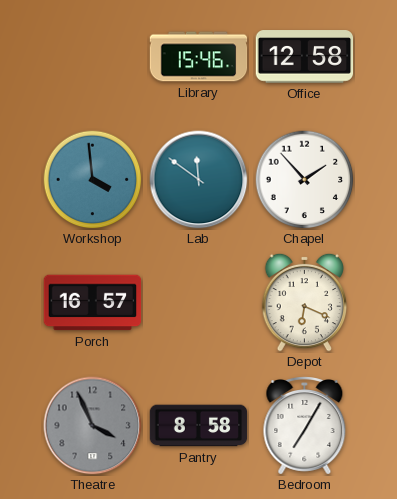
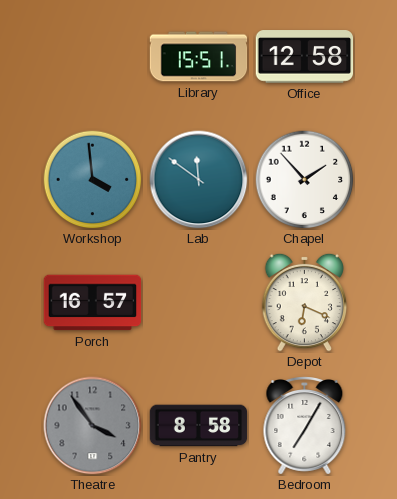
Library: 15:46 -> 15:51 (199, 57)
Theatre: 3:56 -> 3:54 (93, 426)
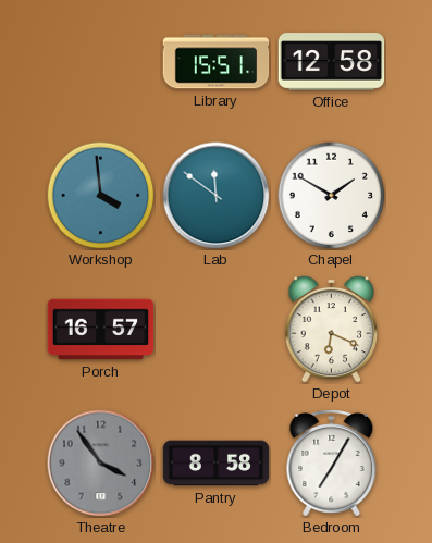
Chapel: 1:53 -> 1:50 (332, 196)
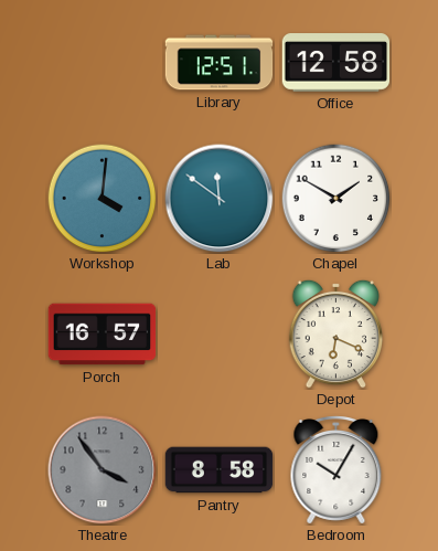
Library: 15:51 -> 12:51 (220, 63)
Workshop: 3:59 -> 4:01 (103, 199)
Bedroom: 7:05 -> 10:05 (336, 470)
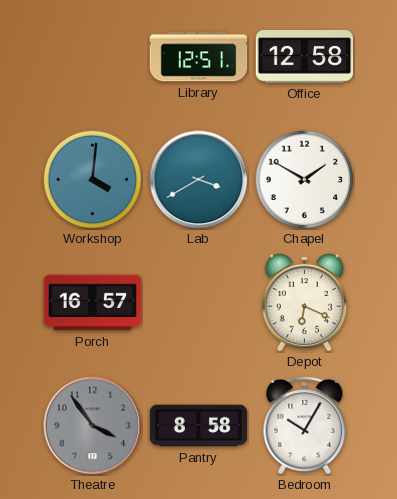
Lab: 11:51 -> 3:40 (199, 180)
